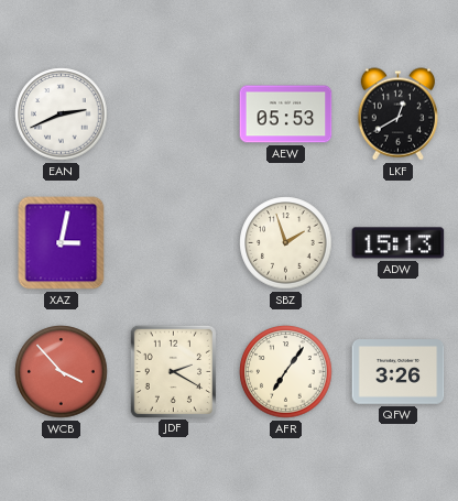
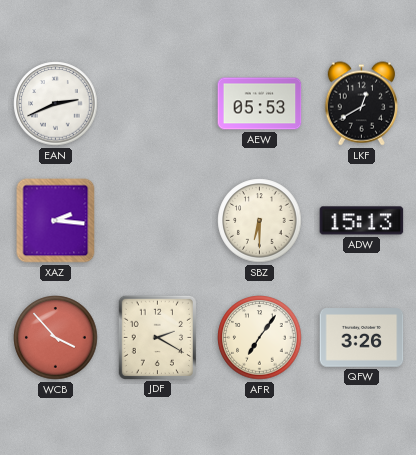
XAZ: 3:02 -> 2:16 (56, 221)
SBZ: 1:57 -> 6:30 (260, 221)
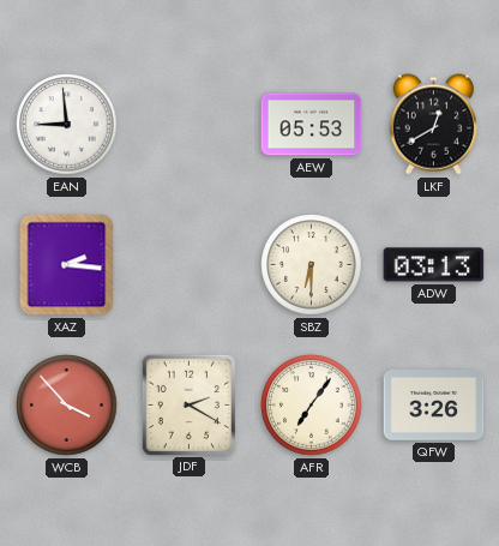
EAN: 2:41 -> 8:59 (67, 125)
ADW: 15:13 -> 03:13 (434, 265)
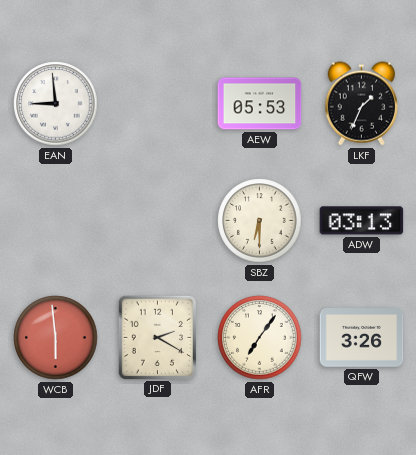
LKF: 12:40 -> 1:34 (361, 104)
XAZ: 2:16 -> none (67, 265)
WCB: 3:53 -> 5:59 (56, 338)
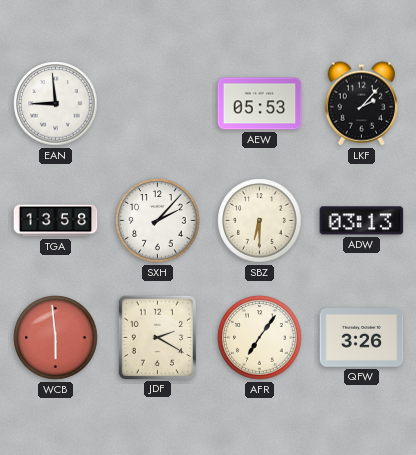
LKF: 1:34 -> 2:07 (361, 104)
TGA: none -> 13:58 (56, 221)
SXH: none -> 2:07 (158, 221)
